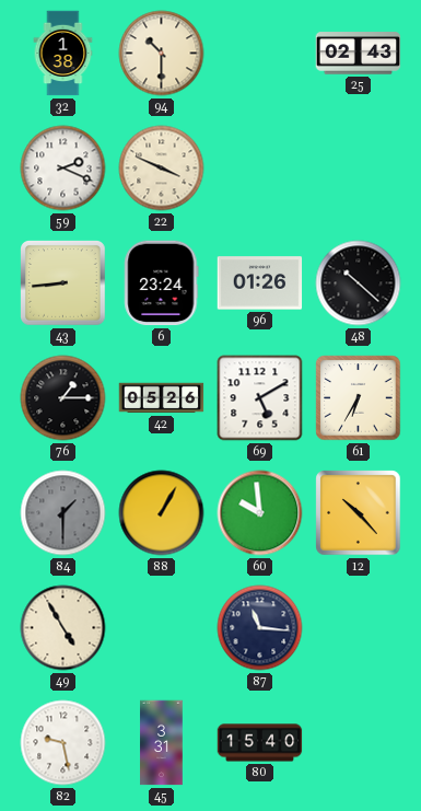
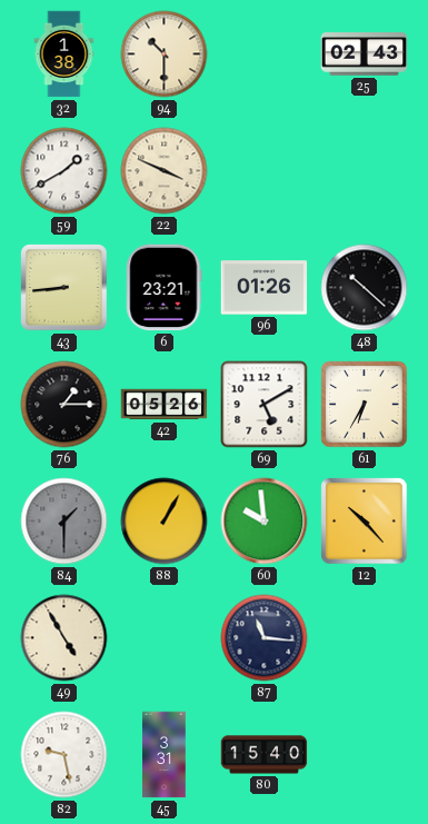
59: 2:19 -> 1:40 (64, 171)
6: 23:24 -> 23:21 (165, 288)
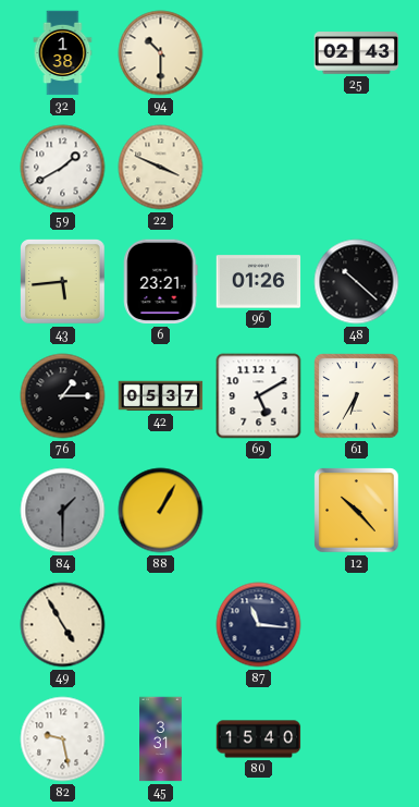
43: 8:44 -> 5:44 (63, 282)
42: 05:26 -> 05:37 (161, 396)
60: 9:59 -> none (265, 522)
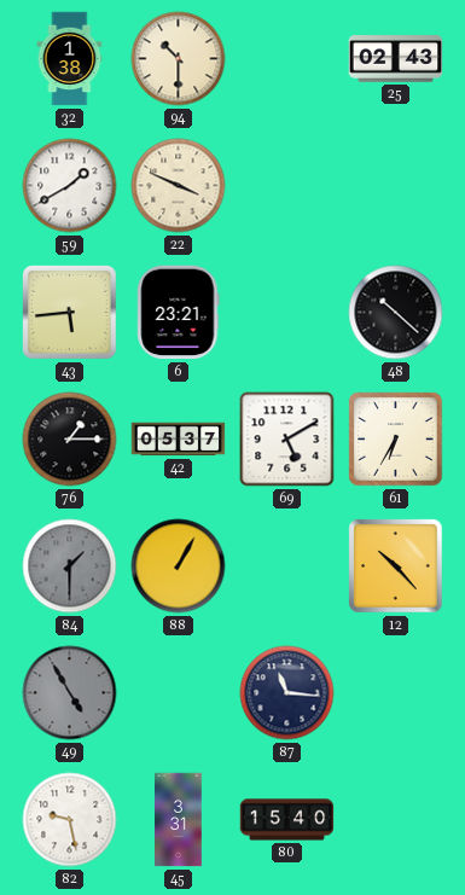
96: 01:26 -> none (259, 282)
49 dial: cream -> grey (70, 693)
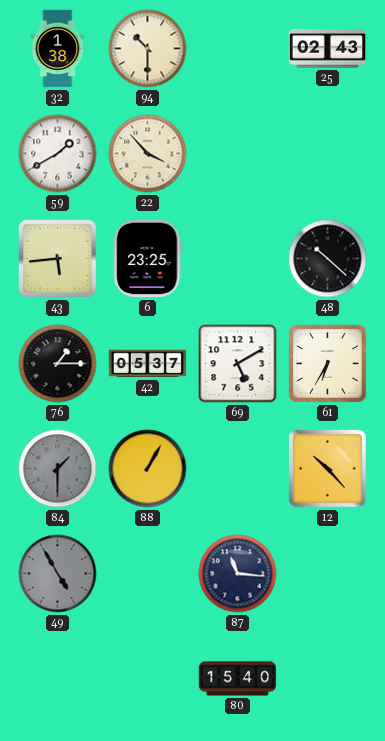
22: 3:49 -> 3:53 (148, 154)
6: 23:21 -> 23:25 (148, 259)
82: 9:28 -> none (70, 820)
45: 3:31 -> none (179, 820)
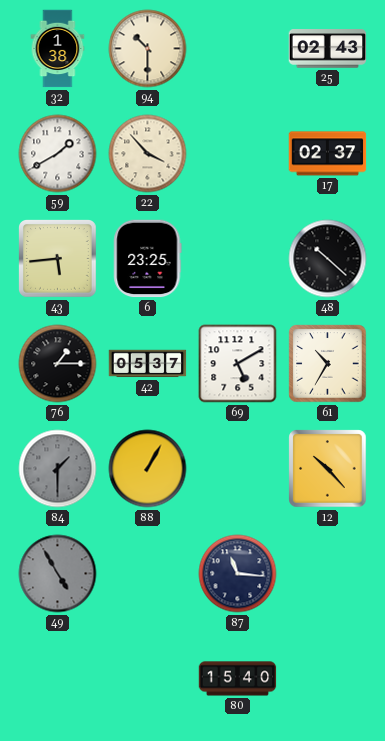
17: none -> 02:37 (328, 154)
61: 6:35 -> 10:35 (328, 364)
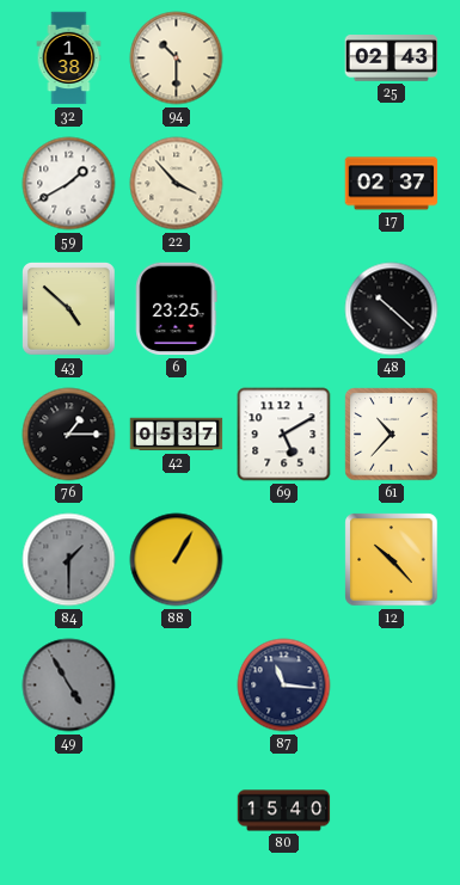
43: 5:44 -> 4:52 (69, 309)
61: 10:35 -> 10:37 (392, 435)
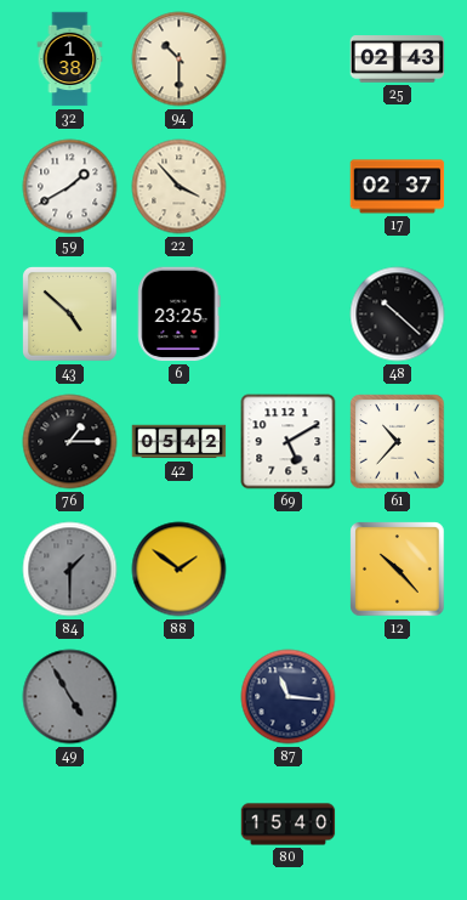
42: 05:37 -> 05:42 (180, 442)
88: 1:05 -> 1:51 (180, 570)
